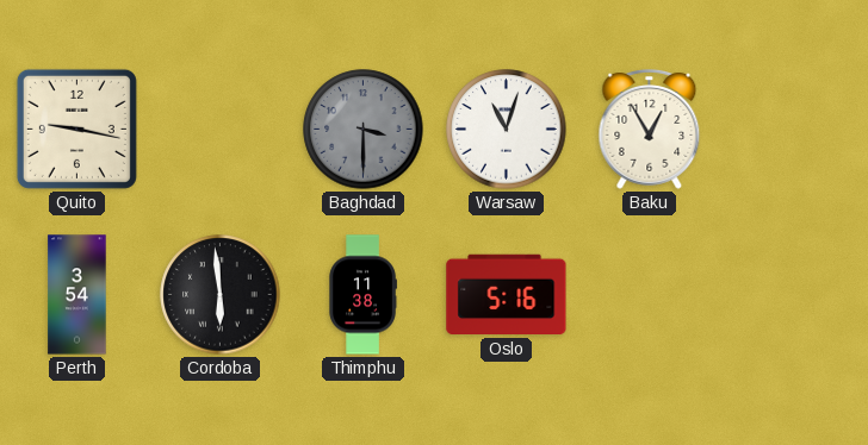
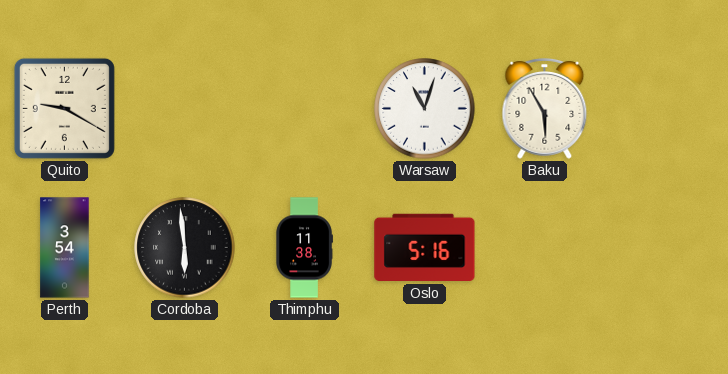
Quito: 9:17 -> 9:20 (64, 108)
Baghdad: 3:30 -> none (364, 130)
Baku: 12:55 -> 5:55 (545, 109)
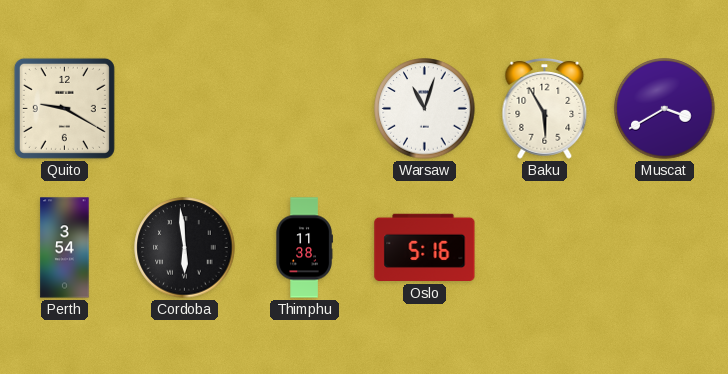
Muscat: none -> 3:40 (665, 109)
